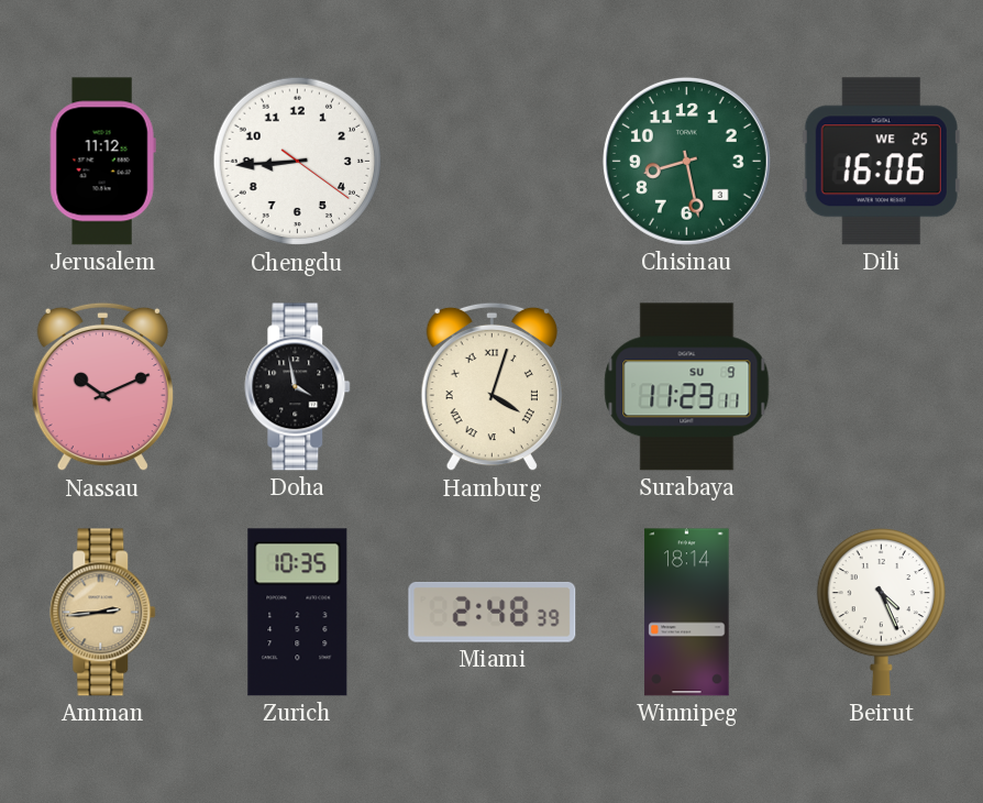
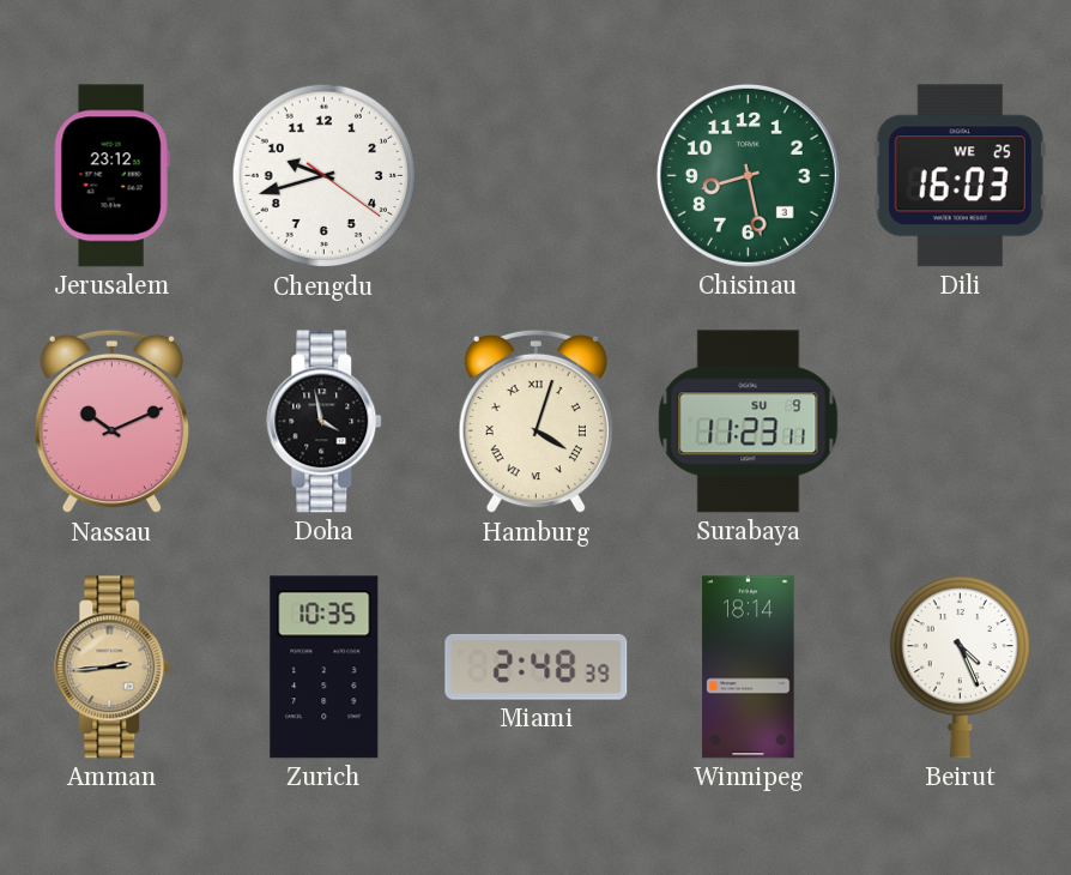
Jerusalem: 11:12 -> 23:12 (111, 176)
Chengdu: 8:44 -> 9:42 (325, 176)
Dili: 16:06 -> 16:03 (960, 176)
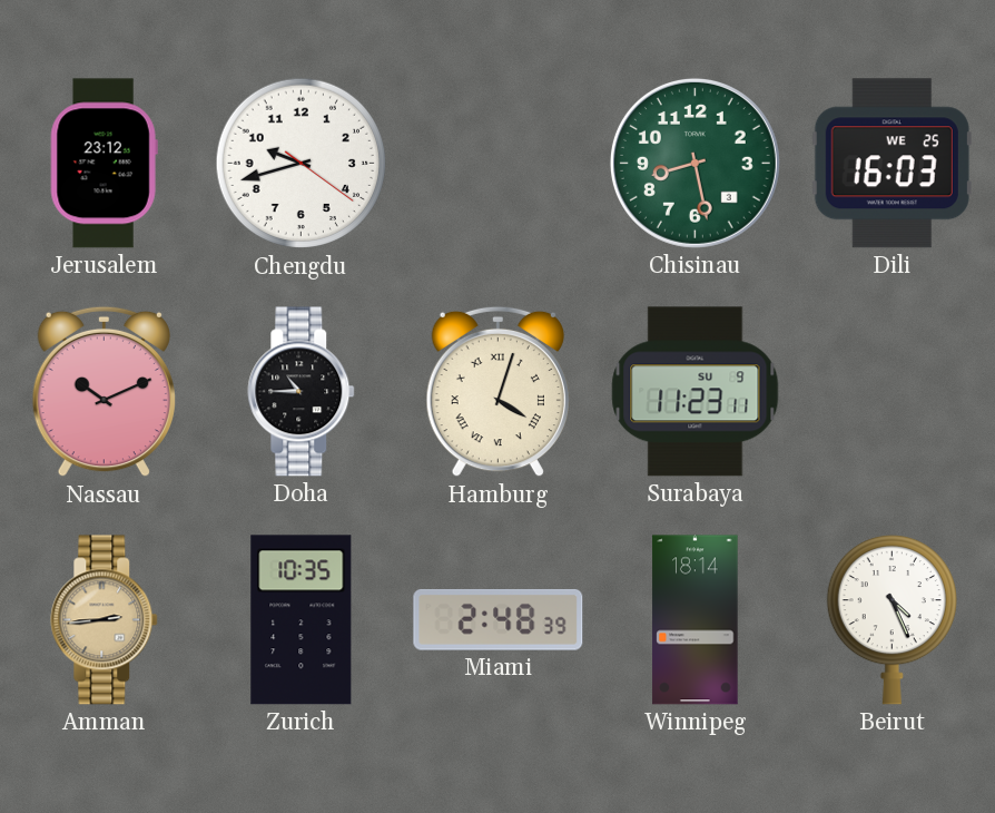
Doha: 3:58 -> 10:45 (302, 392)
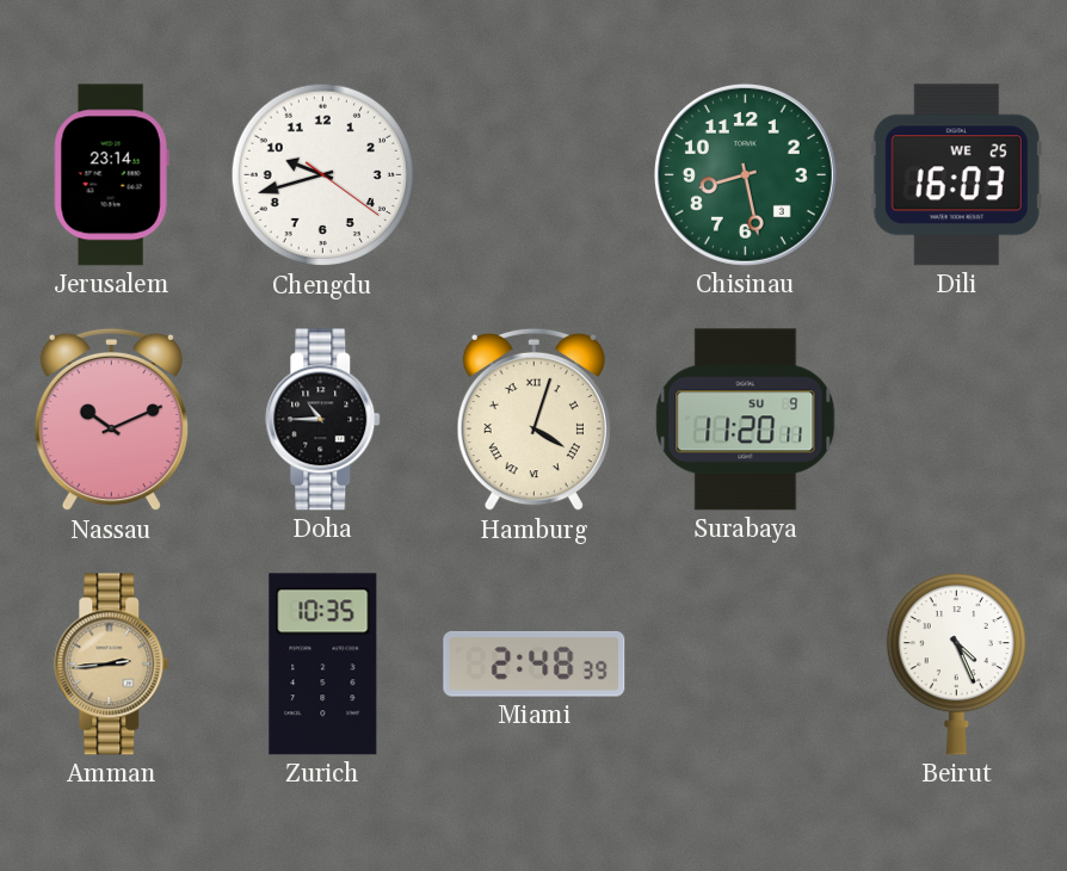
Jerusalem: 23:12 -> 23:14 (111, 175)
Surabaya: 11:23 -> 11:20 (746, 420)
Winnipeg: 18:14 -> none (696, 620)
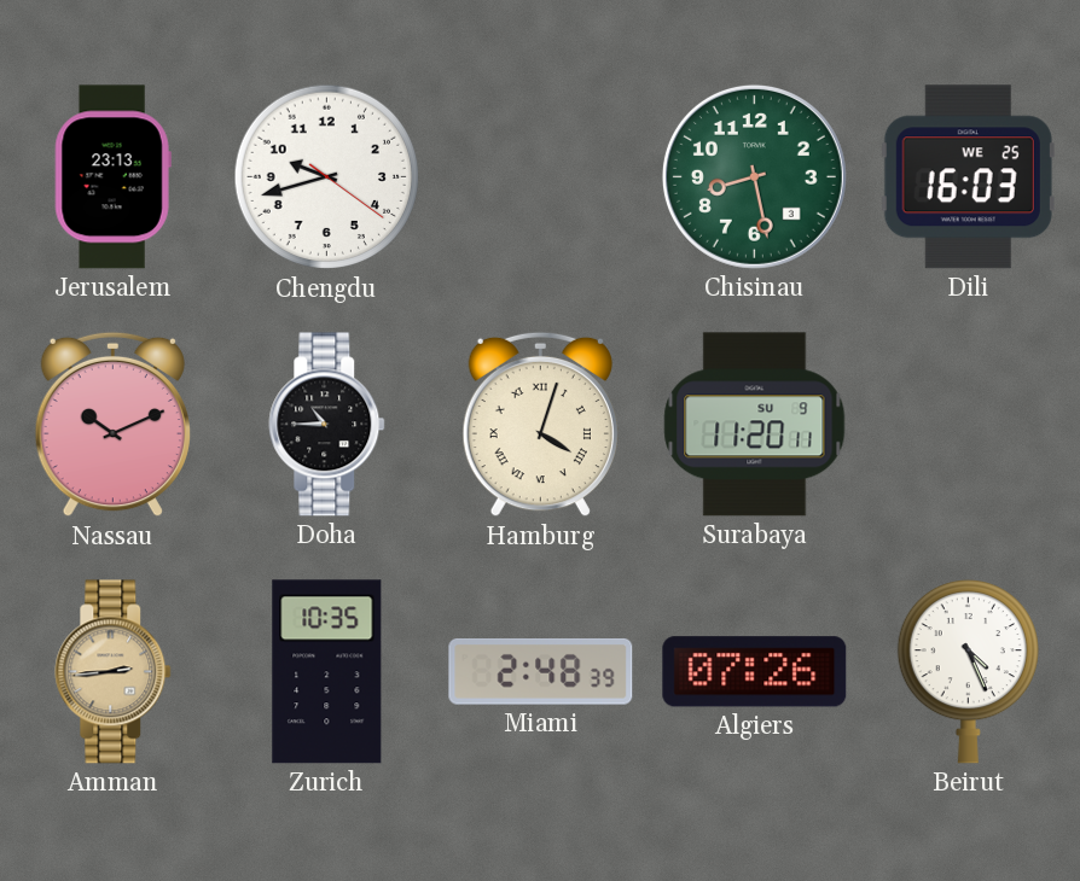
Jerusalem: 23:14 -> 23:13 (112, 177)
Algiers: none -> 07:26 (755, 672)
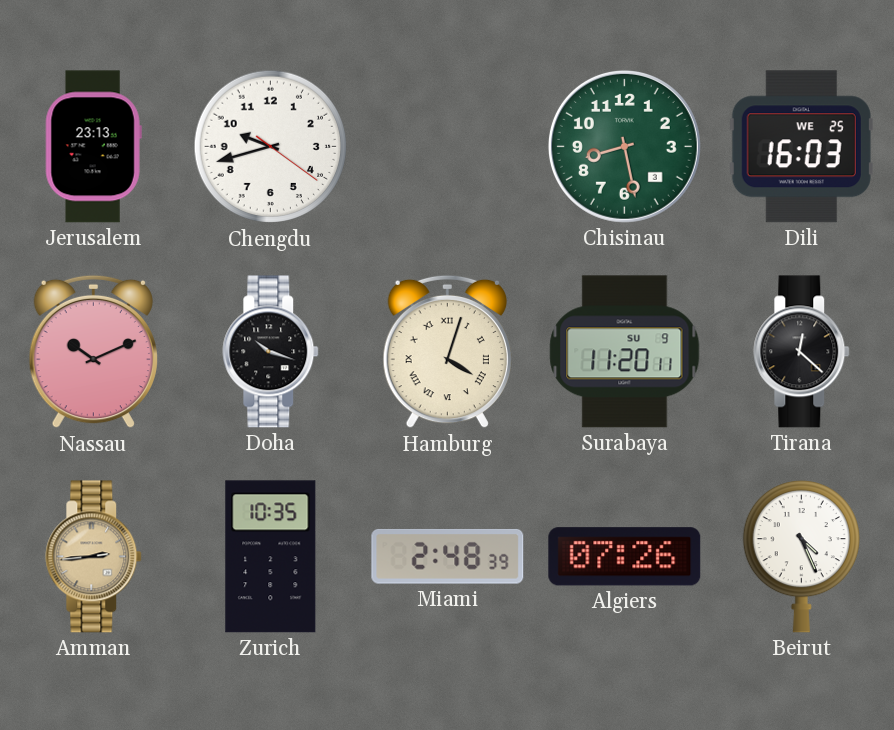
Doha: 10:45 -> 10:18 (271, 352)
Tirana: none -> 12:22 (802, 352)
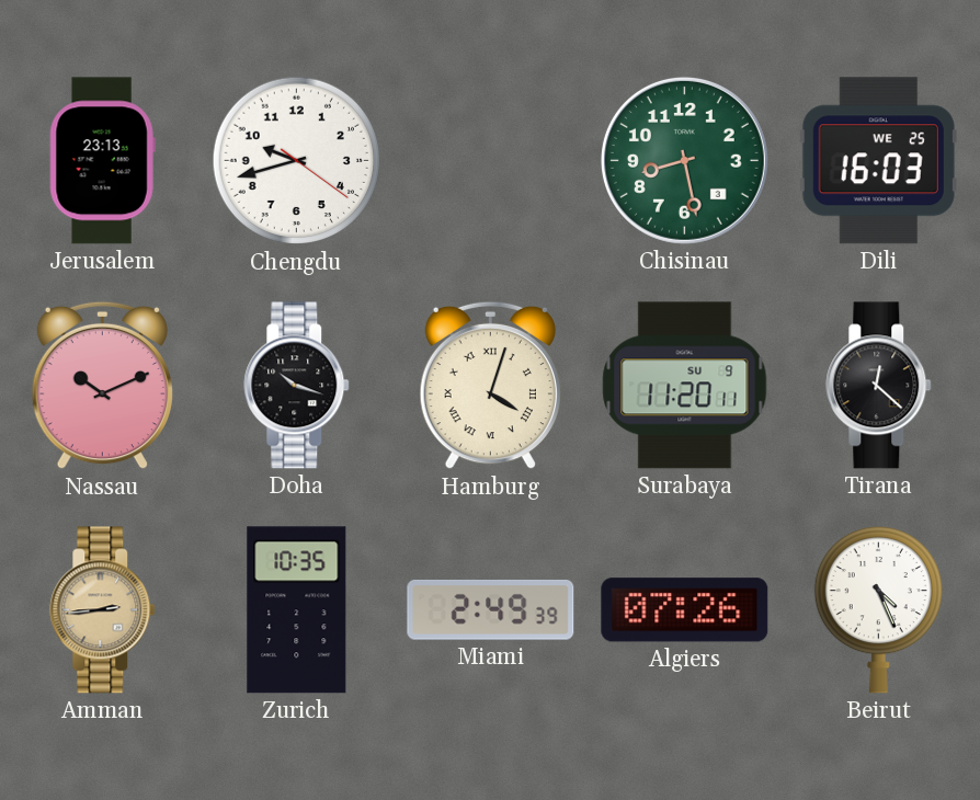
Miami: 2:48 -> 2:49 (491, 609)
